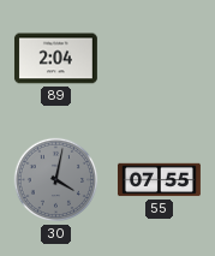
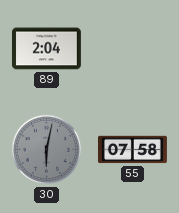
30: 4:02 -> 6:02 (47, 150)
55: 07:55 -> 07:58 (133, 150)
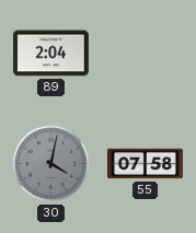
30: 6:02 -> 4:02 (51, 164)
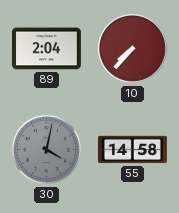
10: none -> 7:37 (133, 49)
55: 07:58 -> 14:58 (133, 150)
